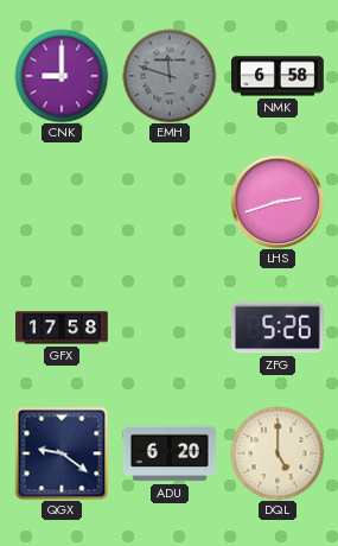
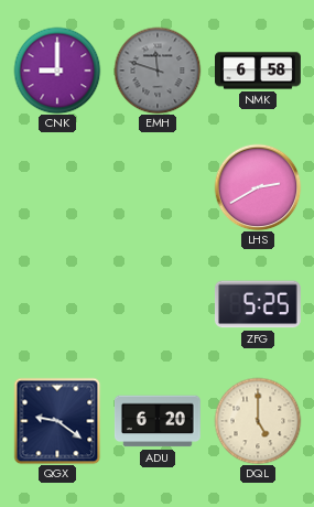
LHS: 2:42 -> 2:40 (258, 187)
GFX: 17:58 -> none (62, 328)
ZFG: 5:26 -> 5:25 (258, 304)
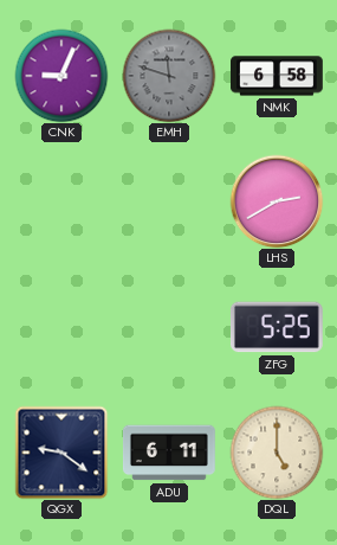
CNK: 9:00 -> 9:04 (61, 76)
ADU: 6:20 -> 6:11 (169, 453)
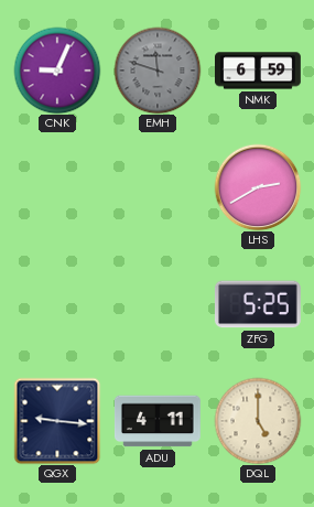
NMK: 6:58 -> 6:59 (258, 71)
QGX: 9:21 -> 9:16 (57, 421)
ADU: 6:11 -> 4:11 (158, 421)
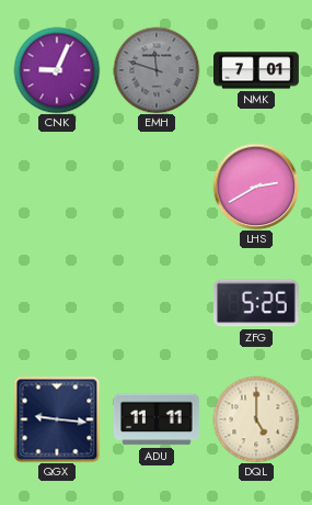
NMK: 6:59 -> 7:01 (256, 70)
ADU: 4:11 -> 11:11 (157, 419)
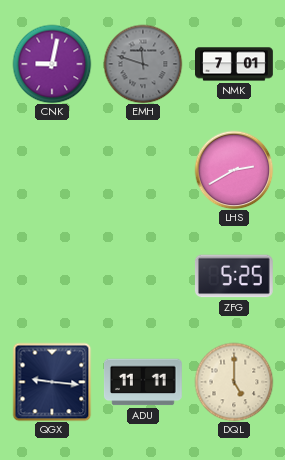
CNK: 9:04 -> 9:02 (52, 64)
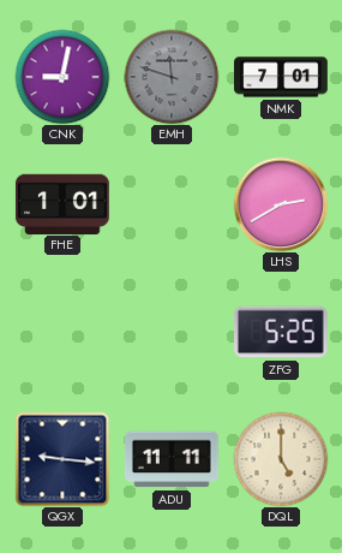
FHE: none -> 1:01 (62, 203)
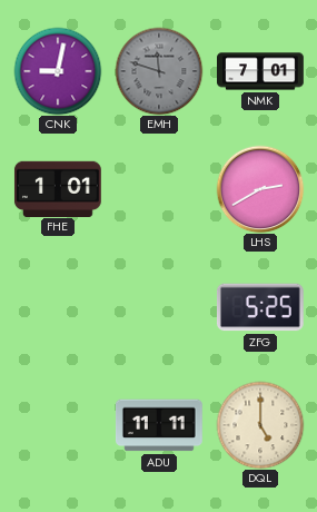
QGX: 9:16 -> none (62, 459)
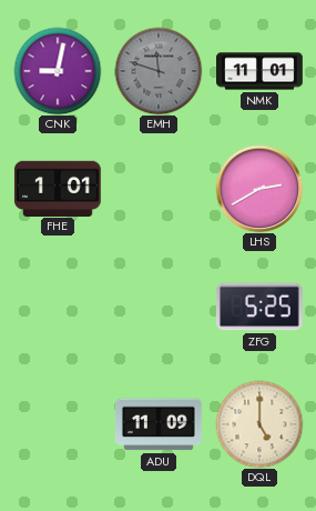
NMK: 7:01 -> 11:01 (259, 71)
ADU: 11:11 -> 11:09 (159, 424)
